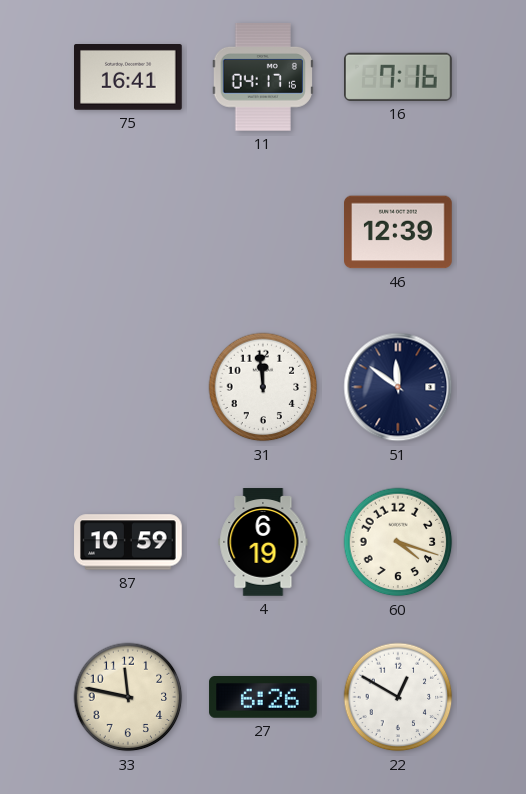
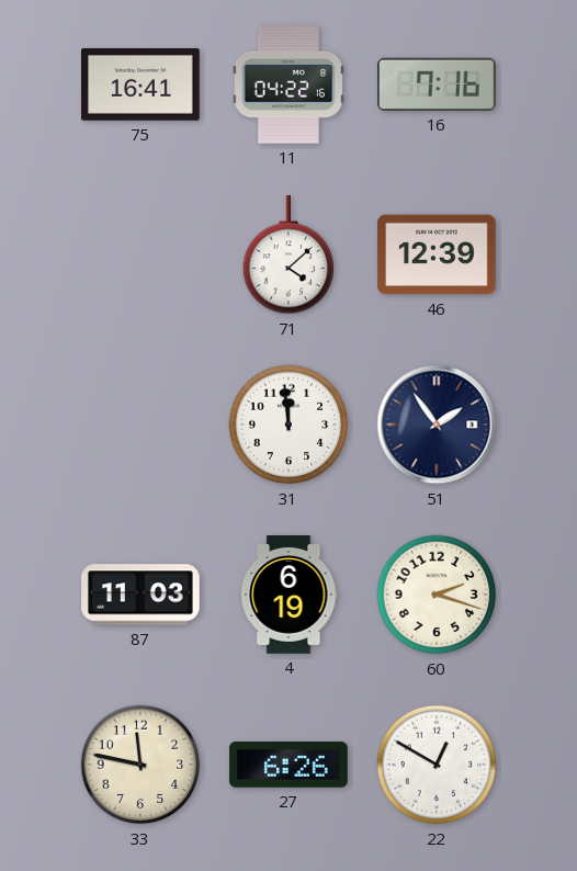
11: 04:17 -> 04:22 (288, 86)
71: none -> 4:08 (288, 256)
51: 11:51 -> 1:54 (437, 425)
87: 10:59 -> 11:03 (140, 595)
60: 4:18 -> 2:18 (437, 595)
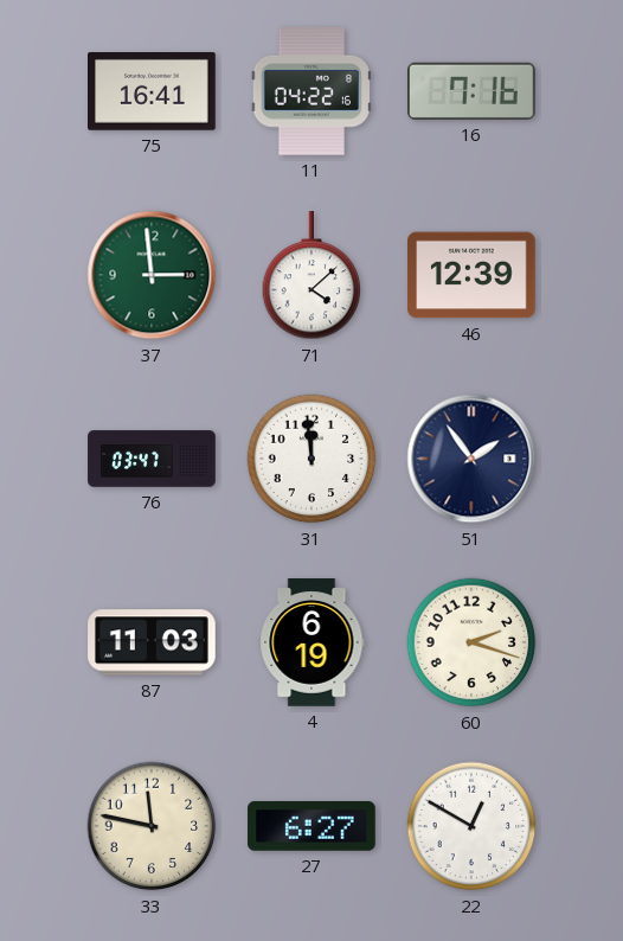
37: none -> 2:59 (152, 275)
76: none -> 03:47 (152, 459)
27: 6:26 -> 6:27 (311, 826)
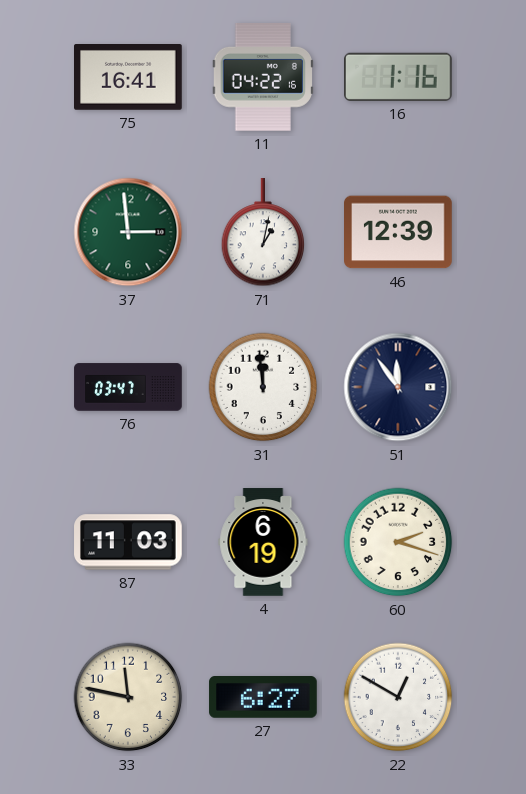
16: 7:16 -> 1:16 (399, 77)
71: 4:08 -> 1:02 (263, 233)
51: 1:54 -> 11:54 (398, 387)
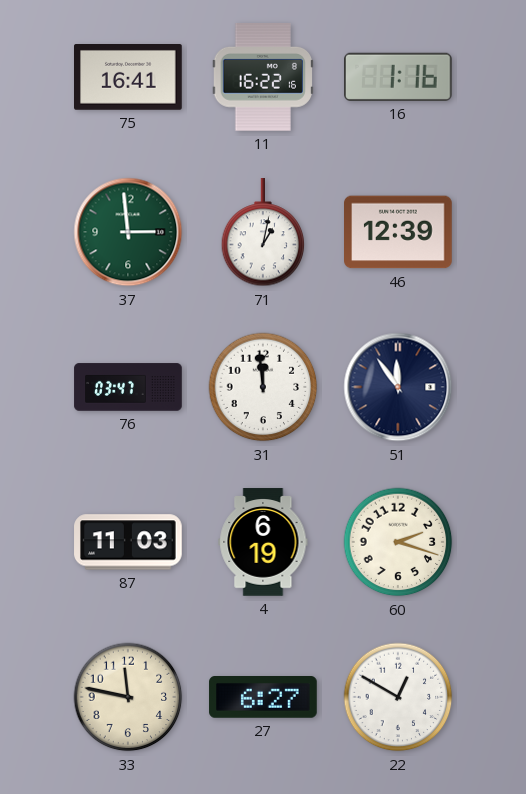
11: 04:22 -> 16:22 (263, 78)
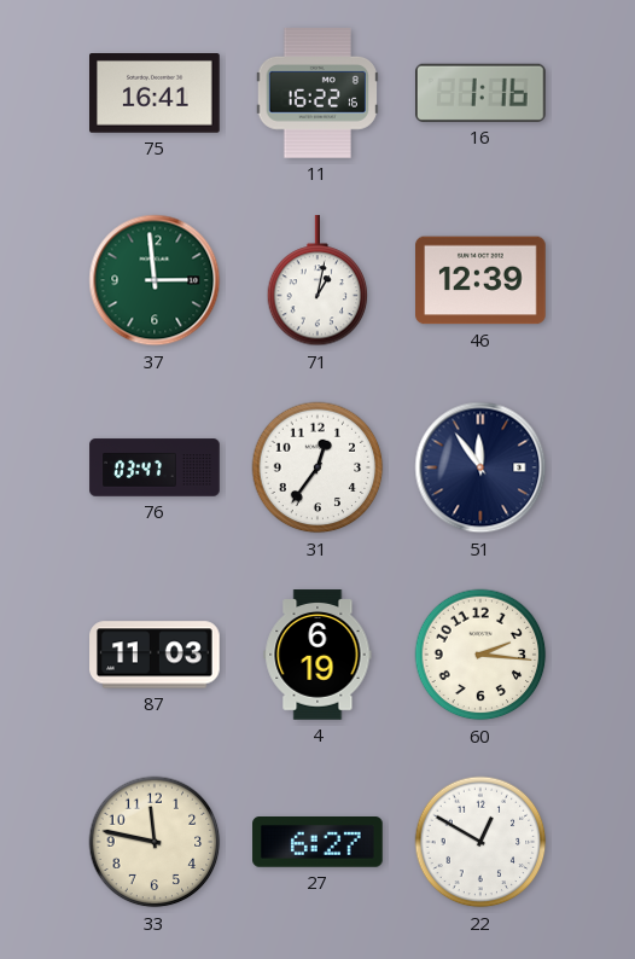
31: 11:59 -> 12:36 (317, 467)
60: 2:18 -> 2:16 (480, 655)
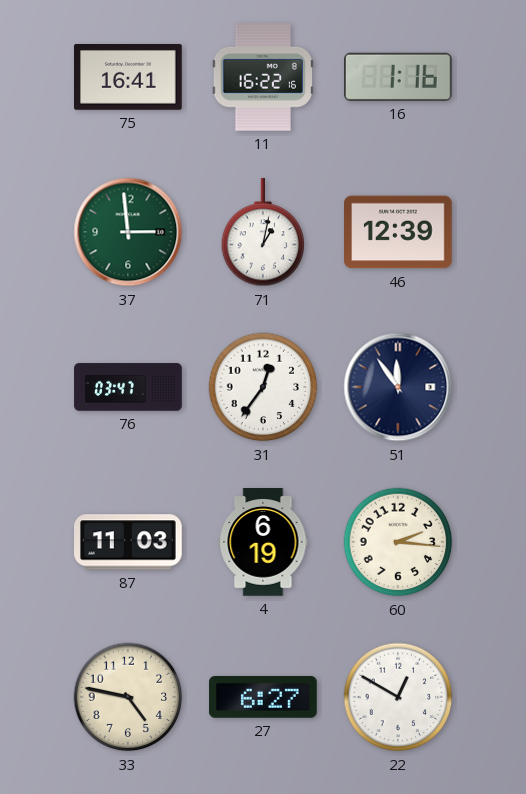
33: 11:47 -> 4:47 (128, 697)
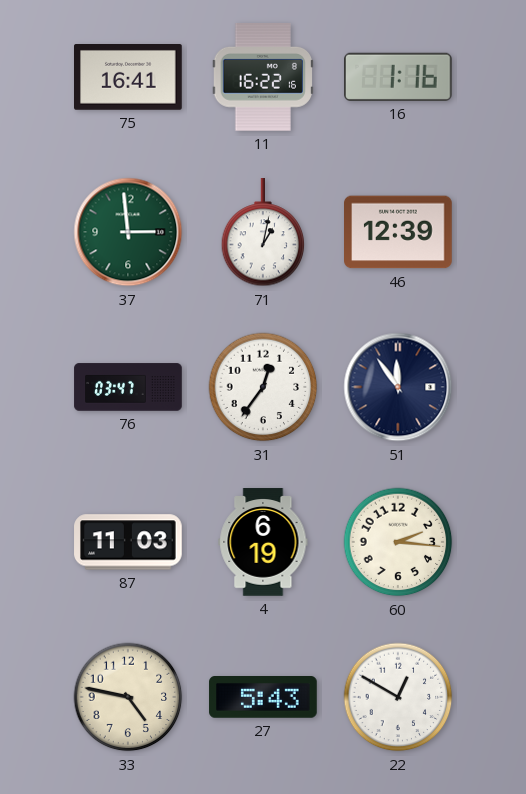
27: 6:27 -> 5:43 (263, 697)
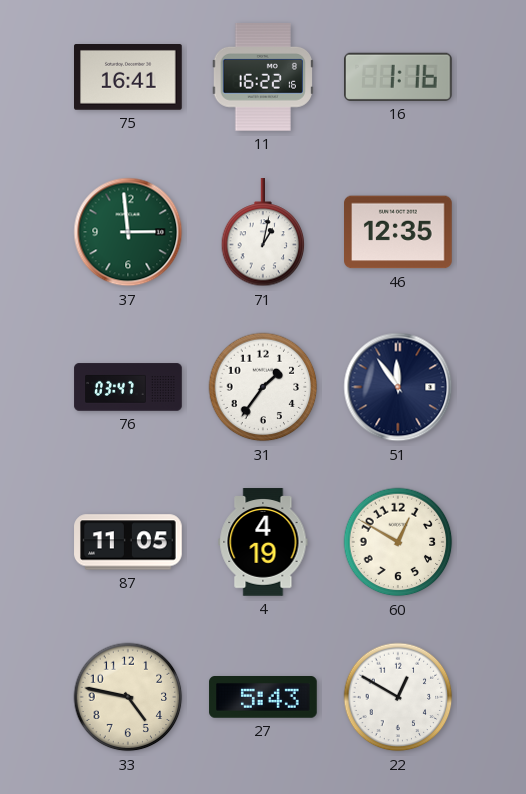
46: 12:39 -> 12:35 (398, 232)
31: 12:36 -> 1:36 (263, 387)
87: 11:03 -> 11:05 (128, 542)
4: 6:19 -> 4:19 (263, 542)
60: 2:16 -> 12:50 (398, 542)
